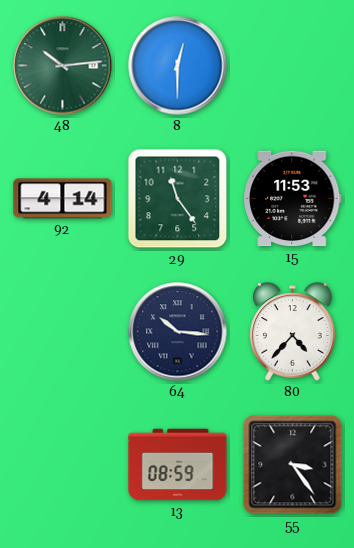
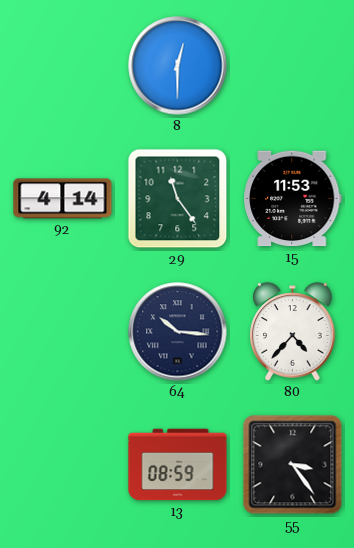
48: 10:14 -> none (63, 66)
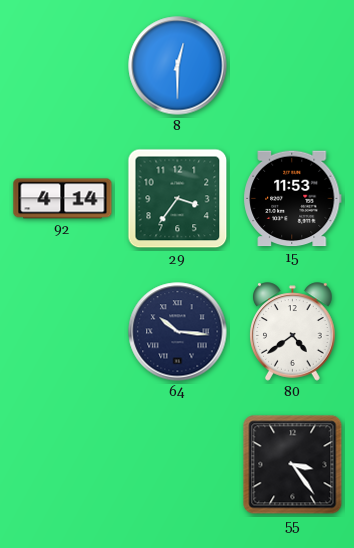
29: 11:24 -> 3:36 (178, 199)
80: 4:37 -> 4:39 (293, 332)
13: 08:59 -> none (178, 465)
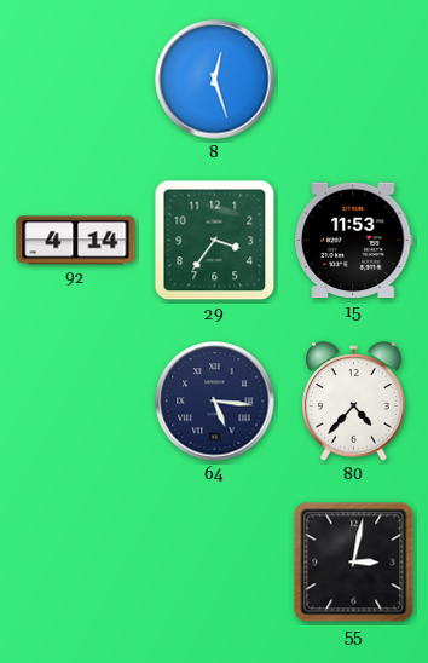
8: 12:30 -> 12:27 (215, 80)
64: 10:16 -> 5:16 (215, 402)
80: 4:39 -> 4:37 (354, 402)
55: 3:24 -> 3:02 (354, 563)
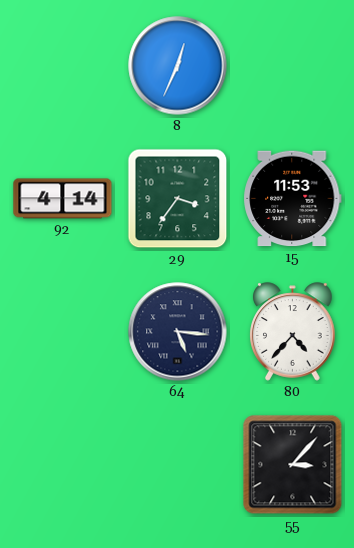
8: 12:27 -> 12:34 (178, 66)
55: 3:02 -> 3:07 (293, 465)
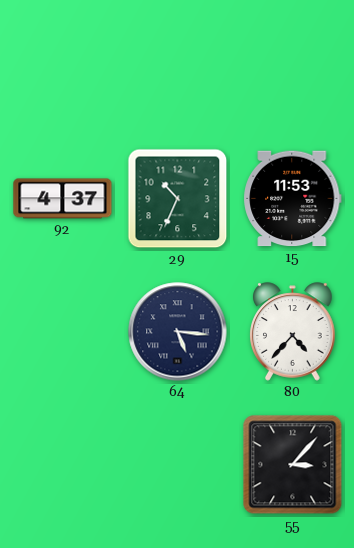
8: 12:34 -> none (178, 66)
92: 4:14 -> 4:37 (63, 199)
29: 3:36 -> 10:34 (178, 199)
